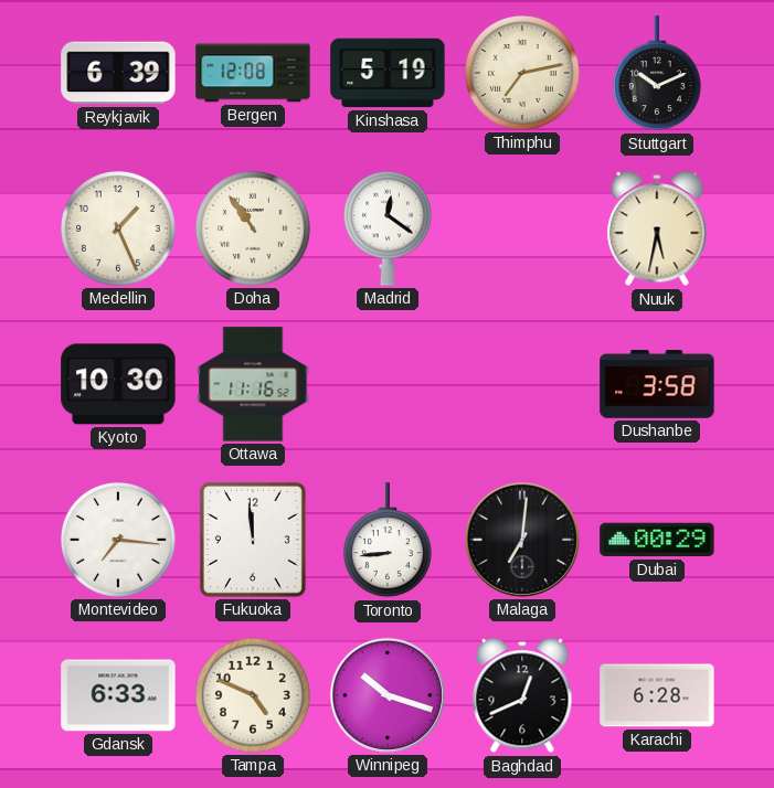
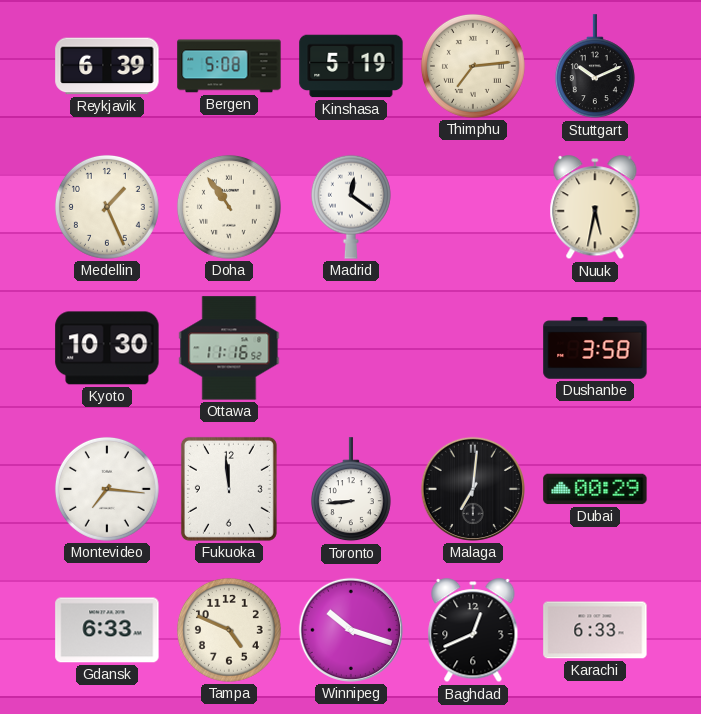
Bergen: 12:08 -> 5:08 (229, 66)
Thimphu: 7:13 -> 7:14 (473, 66)
Karachi: 6:28 -> 6:33 (595, 630)
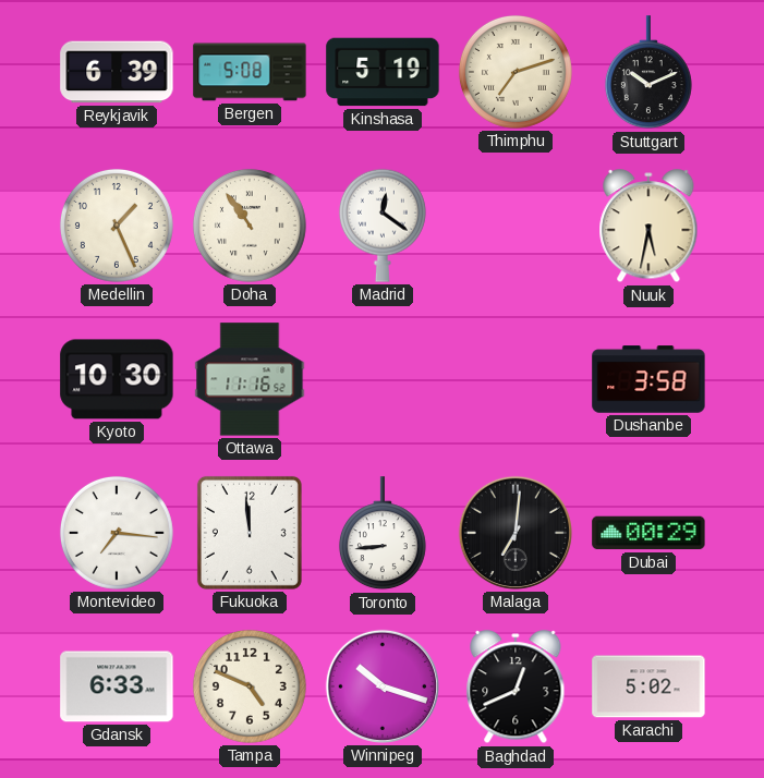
Thimphu: 7:14 -> 7:12 (516, 72)
Karachi: 6:33 -> 5:02 (648, 686)
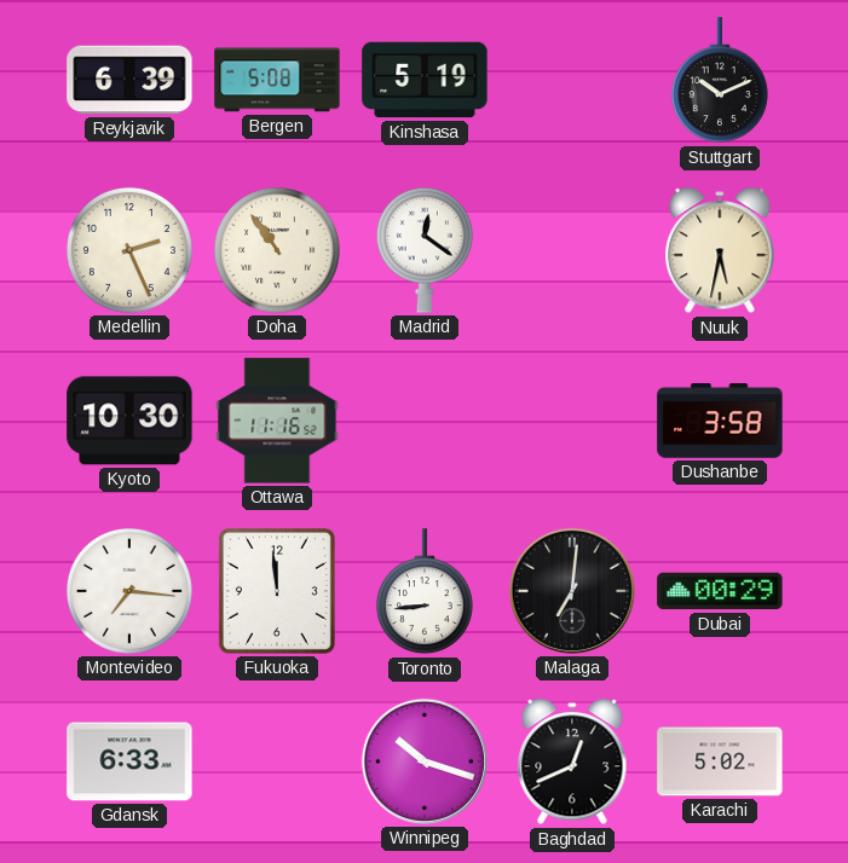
Thimphu: 7:12 -> none (516, 72)
Medellin: 1:26 -> 2:26 (129, 250)
Tampa: 4:49 -> none (250, 686)
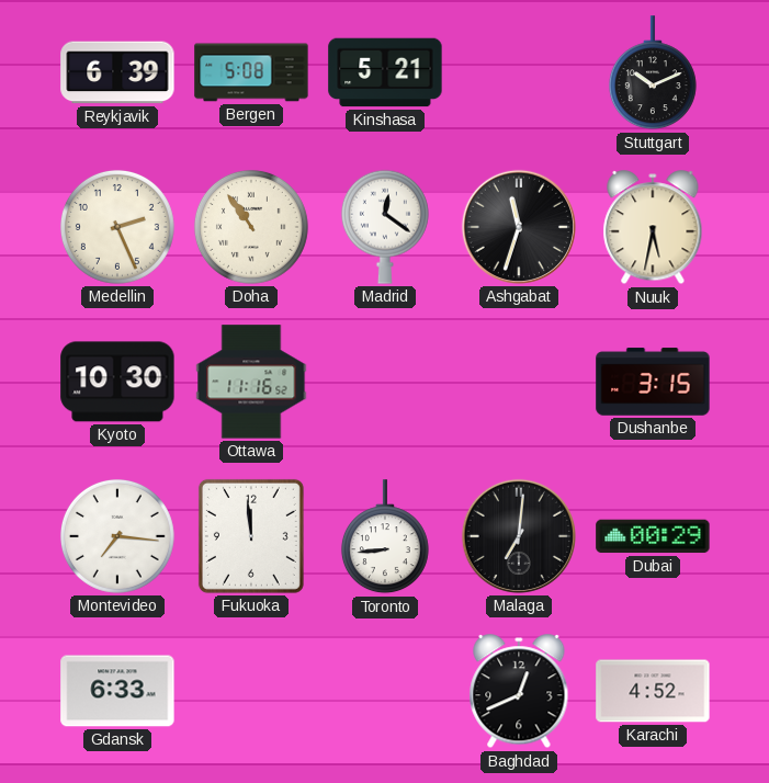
Kinshasa: 5:19 -> 5:21 (385, 72)
Ashgabat: none -> 11:33 (519, 227)
Dushanbe: 3:58 -> 3:15 (653, 382)
Winnipeg: 10:18 -> none (425, 761)
Karachi: 5:02 -> 4:52 (653, 691)
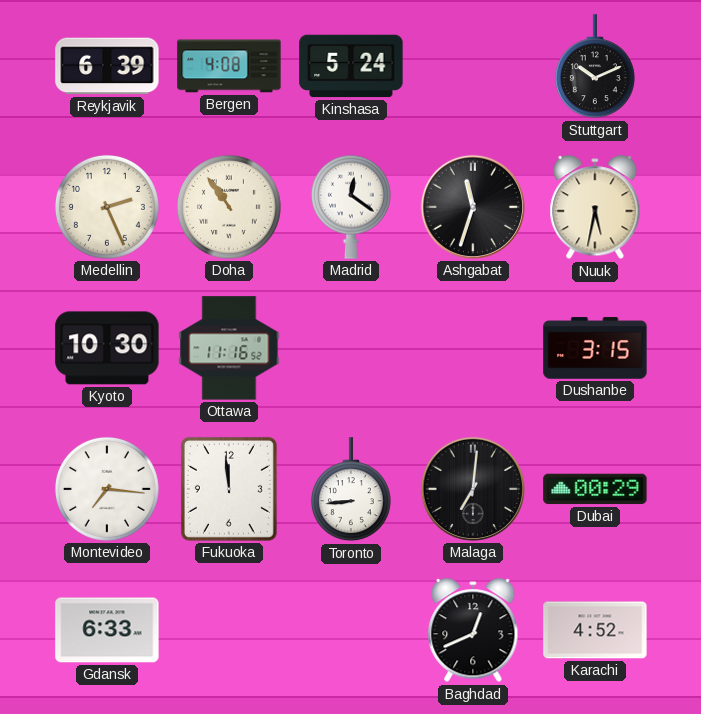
Bergen: 5:08 -> 4:08 (229, 66)
Kinshasa: 5:21 -> 5:24 (351, 66)
